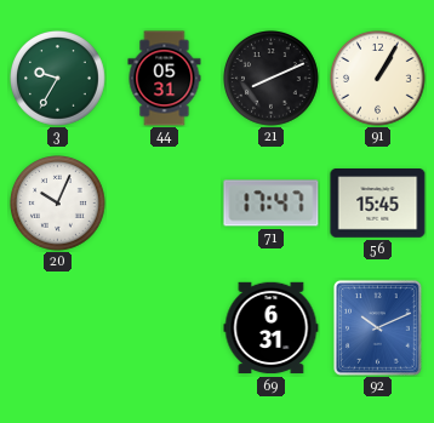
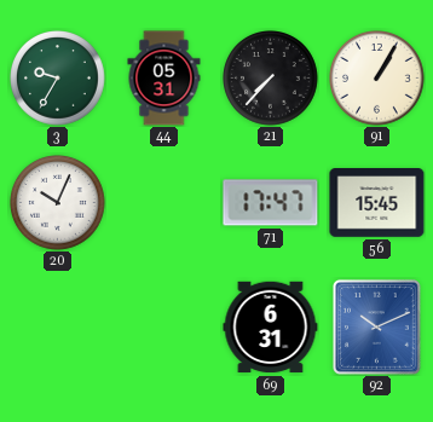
21: 8:11 -> 7:37 (271, 79)
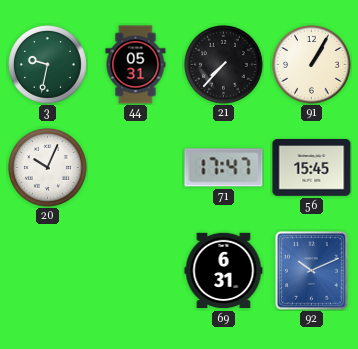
3: 9:35 -> 9:32 (48, 65)
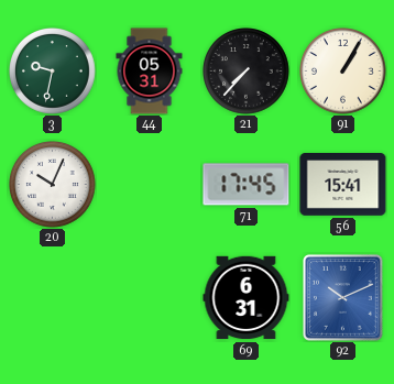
71: 17:47 -> 17:45 (247, 185)
56: 15:45 -> 15:41 (343, 185)
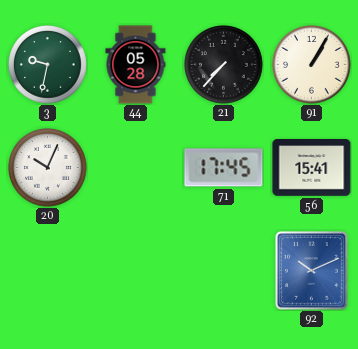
44: 05:31 -> 05:28 (136, 65)
69: 6:31 -> none (247, 298)
